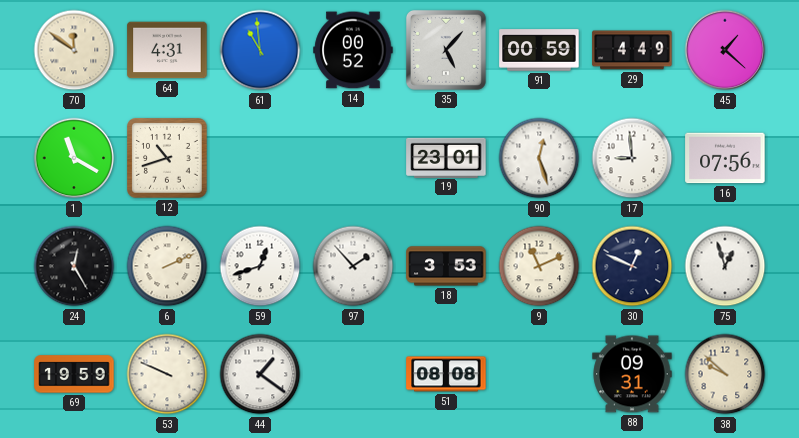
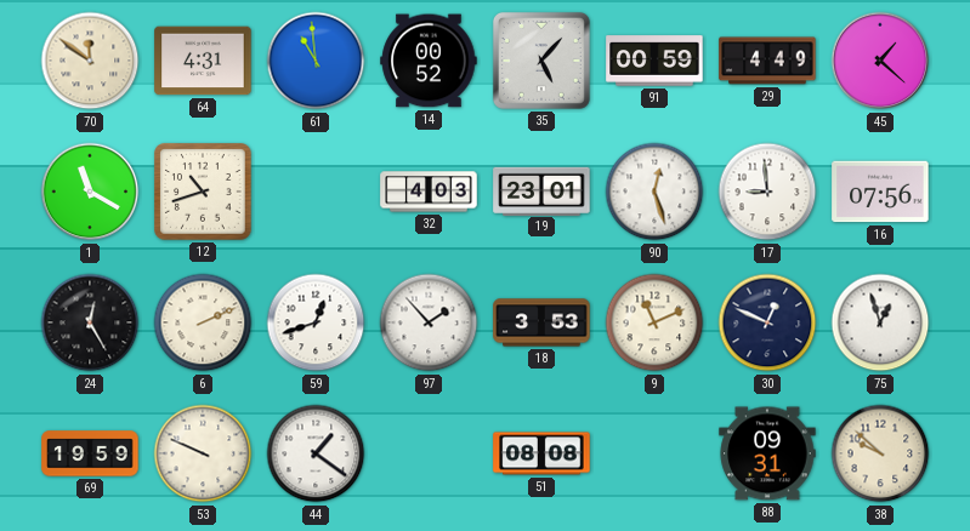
32: none -> 4:03 (429, 192)
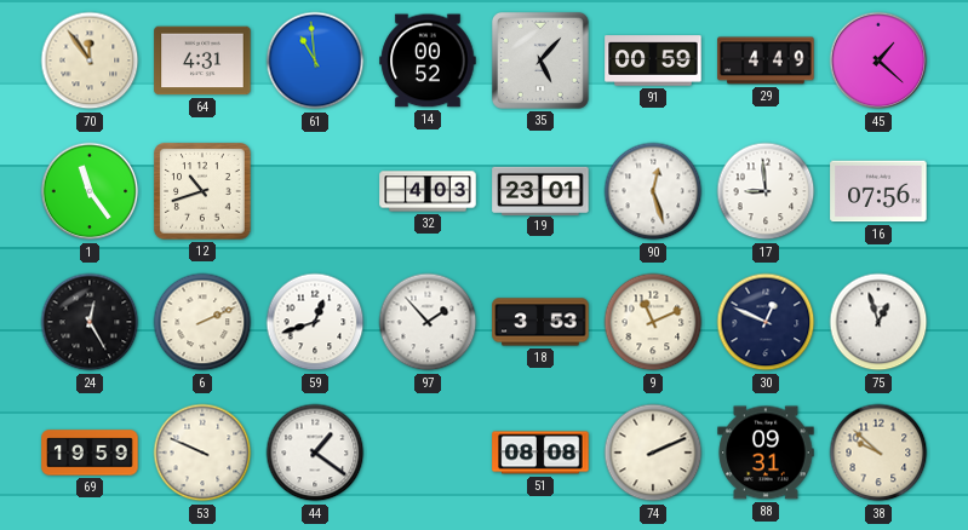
70: 11:51 -> 11:54 (90, 61)
1: 11:20 -> 11:24 (90, 191)
74: none -> 2:11 (653, 453)
